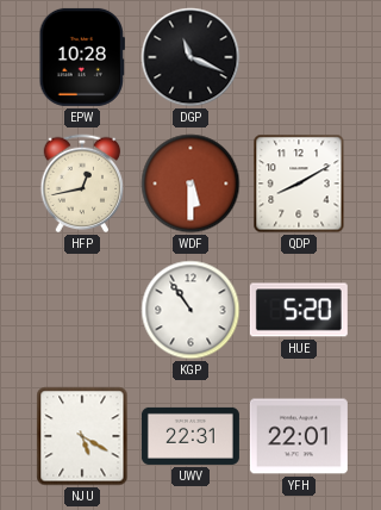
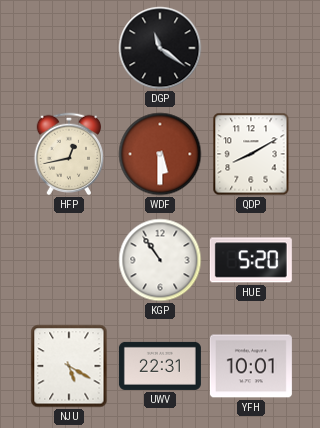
EPW: 10:28 -> none (82, 57)
DGP: 11:19 -> 11:21 (160, 48)
YFH: 22:01 -> 10:01 (251, 366)
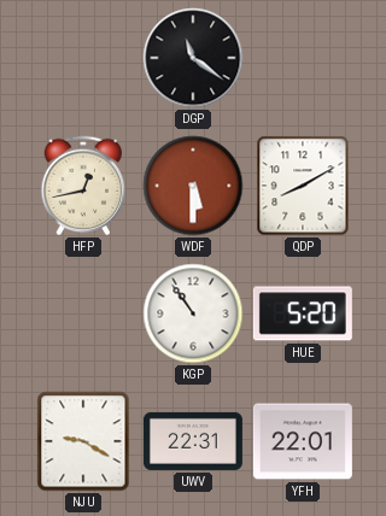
NJU: 5:20 -> 9:20 (83, 441)
YFH: 10:01 -> 22:01 (303, 441)
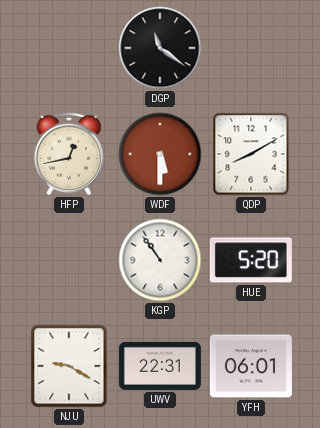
YFH: 22:01 -> 06:01 (251, 366)
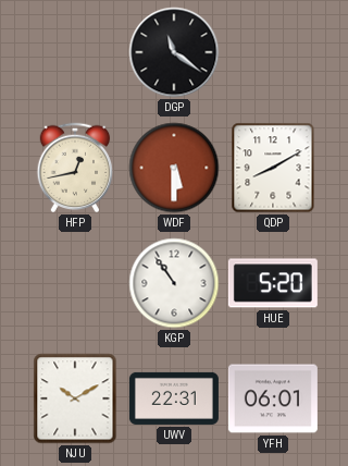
NJU: 9:20 -> 10:10 (75, 398)
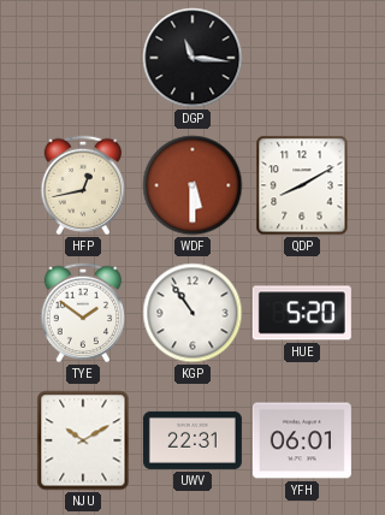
DGP: 11:21 -> 11:16 (192, 58)
TYE: none -> 1:51 (83, 313)
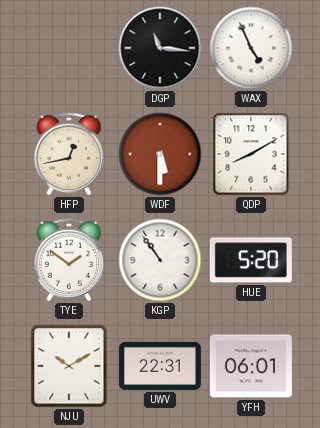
WAX: none -> 4:56 (251, 48)
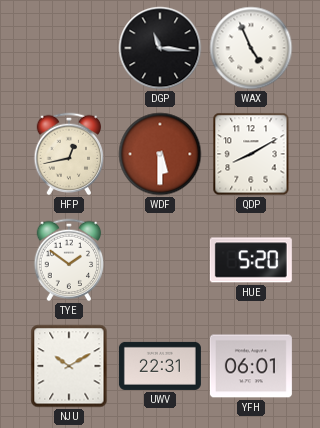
KGP: 10:54 -> none (160, 260)
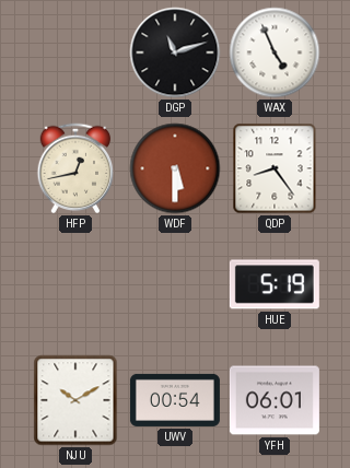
DGP: 11:16 -> 11:12 (175, 52)
QDP: 8:10 -> 8:24 (275, 168)
TYE: 1:51 -> none (69, 260)
HUE: 5:20 -> 5:19 (275, 284)
UWV: 22:31 -> 00:54 (175, 400)
